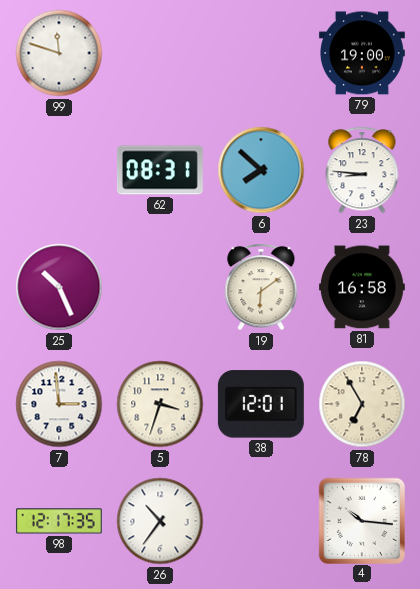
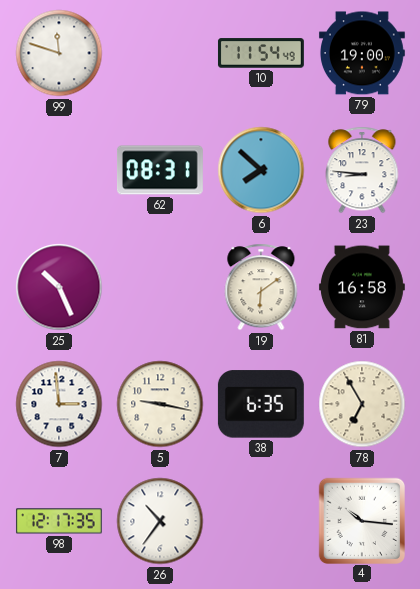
10: none -> 11:54 (261, 53)
5: 3:33 -> 9:17 (160, 404)
38: 12:01 -> 6:35 (261, 404)
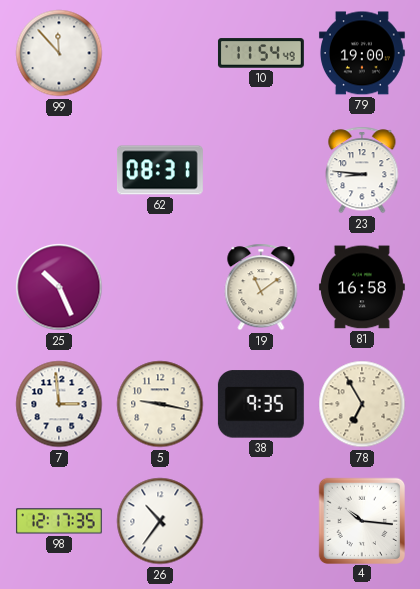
99: 11:48 -> 11:53 (59, 53)
6: 7:52 -> none (261, 170)
19: 6:09 -> 11:09 (261, 287)
38: 6:35 -> 9:35 (261, 404)
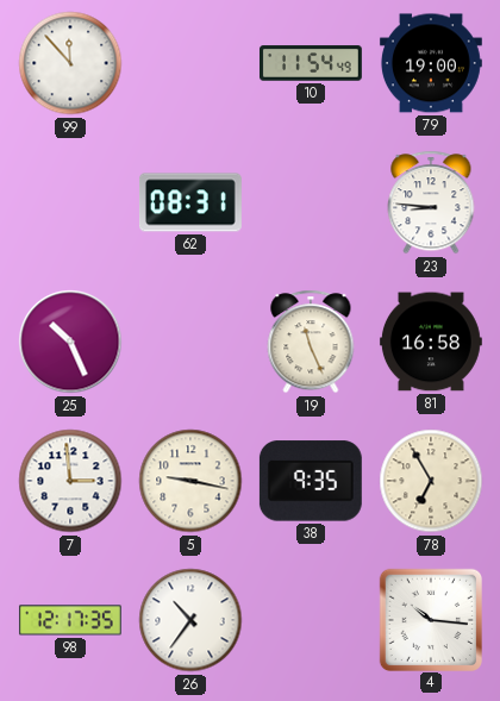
19: 11:09 -> 11:26 (311, 342)
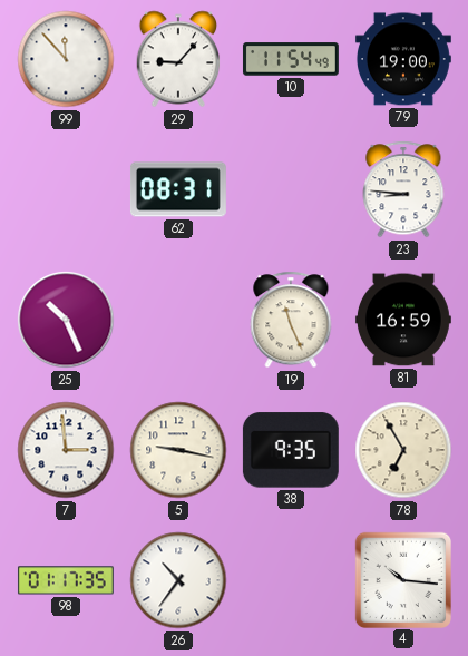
29: none -> 9:07 (178, 59)
81: 16:58 -> 16:59 (403, 320)
98: 12:17 -> 01:17 (66, 580)
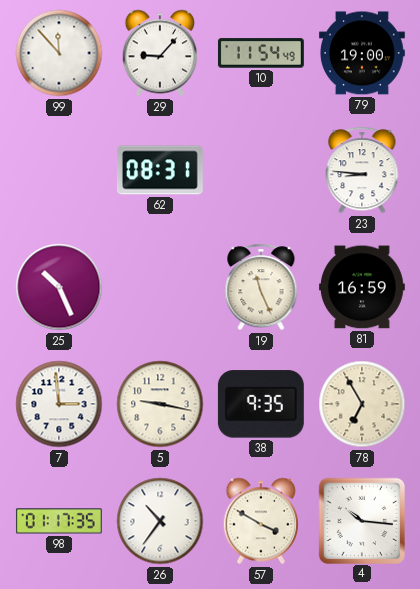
57: none -> 3:50 (261, 521)
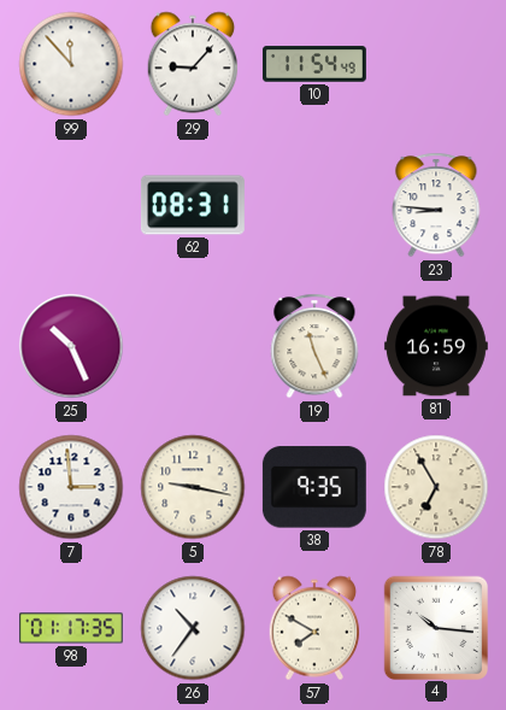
79: 19:00 -> none (362, 53)
57: 3:50 -> 7:50 (314, 628)
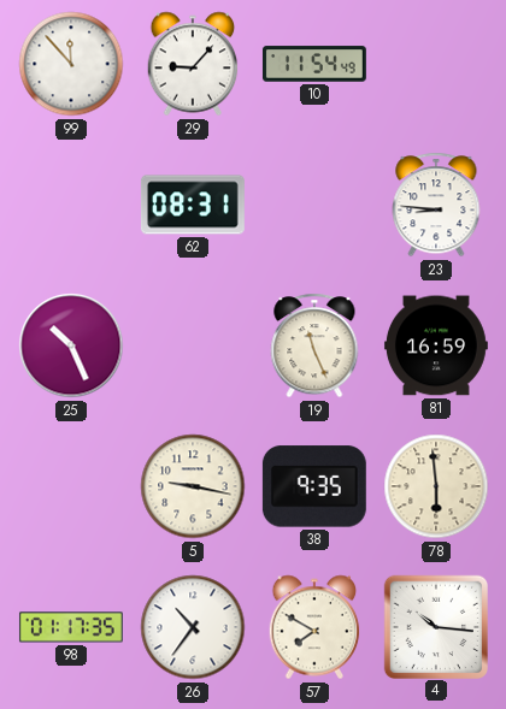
7: 2:59 -> none (71, 487)
78: 6:55 -> 5:59 (436, 486)
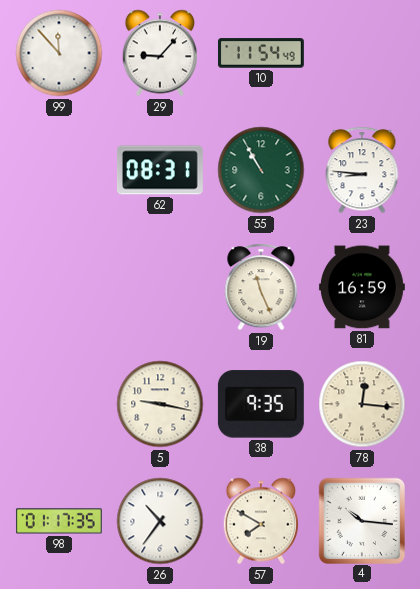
55: none -> 10:55 (261, 170)
25: 10:26 -> none (71, 345)
78: 5:59 -> 12:16 (362, 404)
